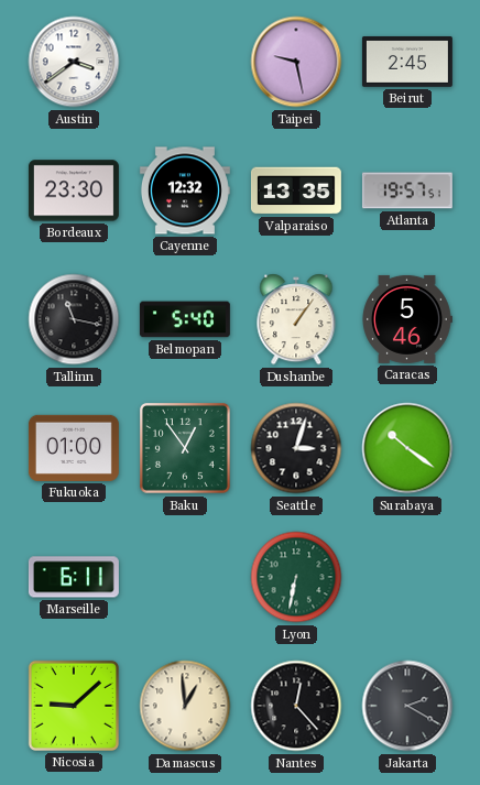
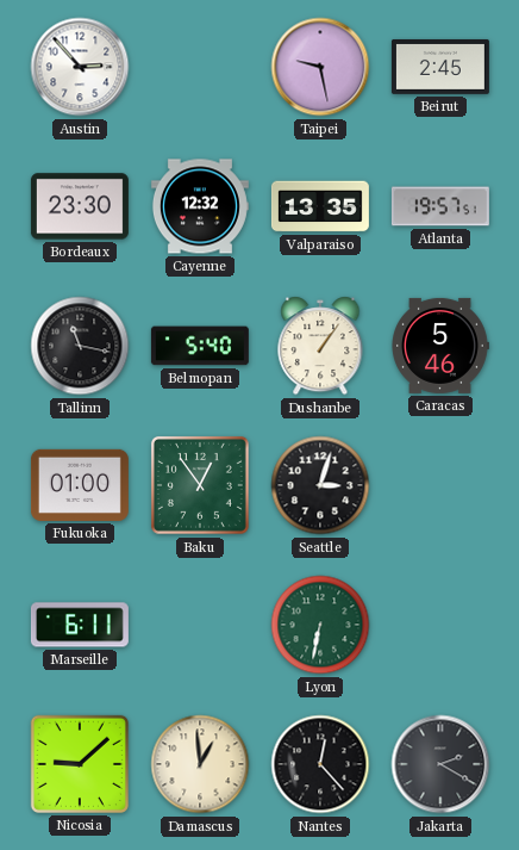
Austin: 3:39 -> 2:53 (80, 67)
Surabaya: 10:21 -> none (407, 448)
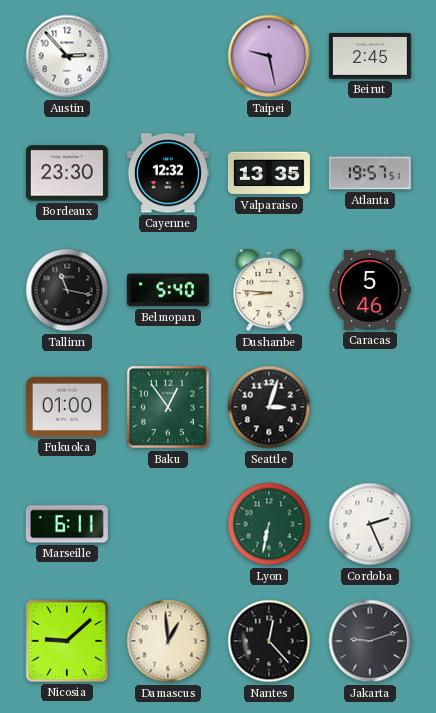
Dushanbe: 1:06 -> 8:46 (269, 290)
Cordoba: none -> 2:26 (370, 524)
Jakarta: 2:20 -> 9:12 (370, 641)
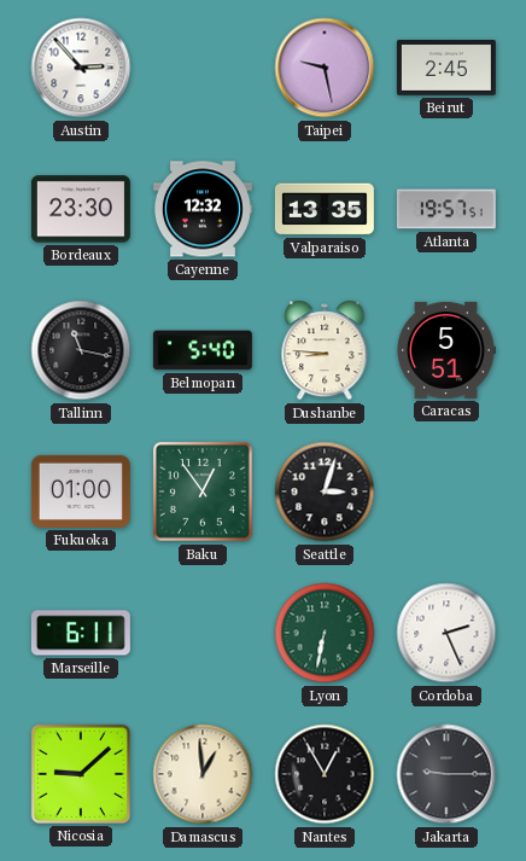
Caracas: 5:46 -> 5:51 (446, 350)
Nantes: 12:23 -> 12:55 (325, 774)
Jakarta: 9:12 -> 9:15 (446, 774)
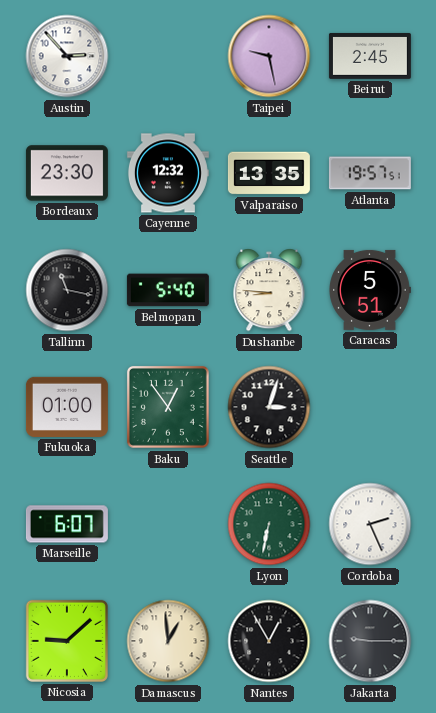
Marseille: 6:11 -> 6:07 (67, 524)
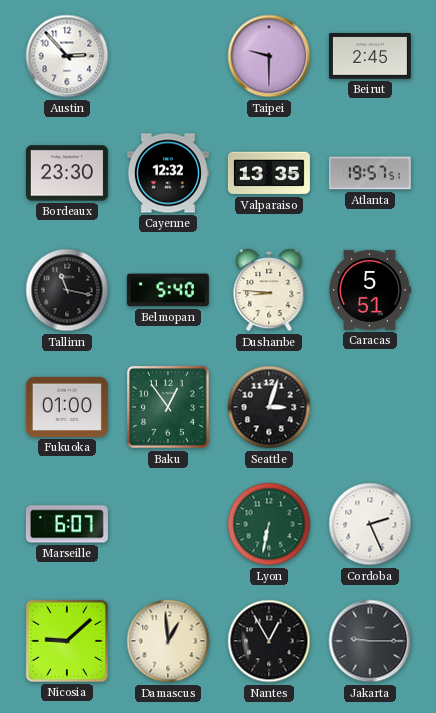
Taipei: 9:28 -> 9:30 (269, 56)
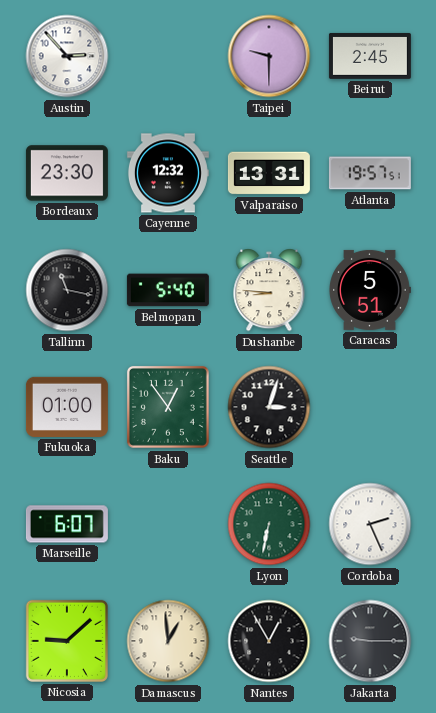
Valparaiso: 13:35 -> 13:31 (269, 173)
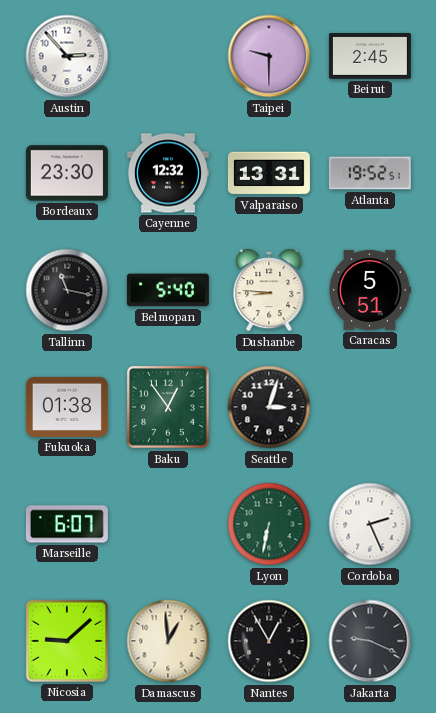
Atlanta: 19:57 -> 19:52 (370, 173)
Fukuoka: 01:00 -> 01:38 (67, 407)
Jakarta: 9:15 -> 9:19 (370, 641)
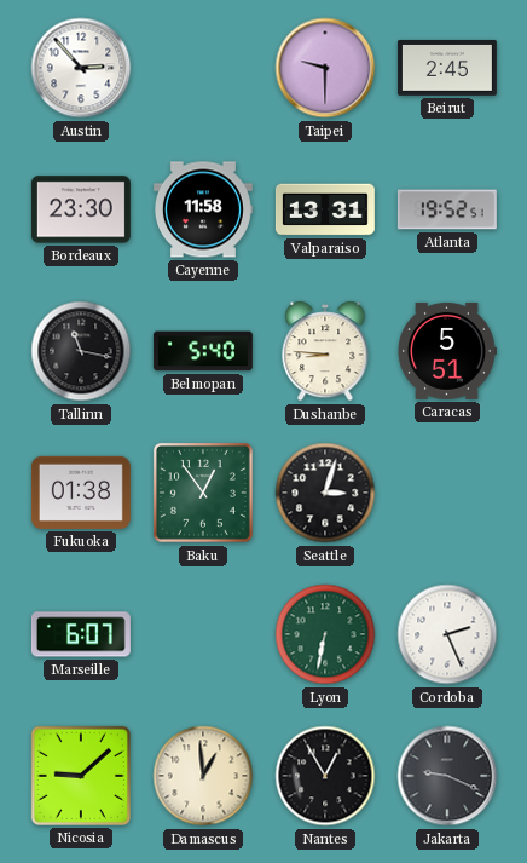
Cayenne: 12:32 -> 11:58 (203, 209)
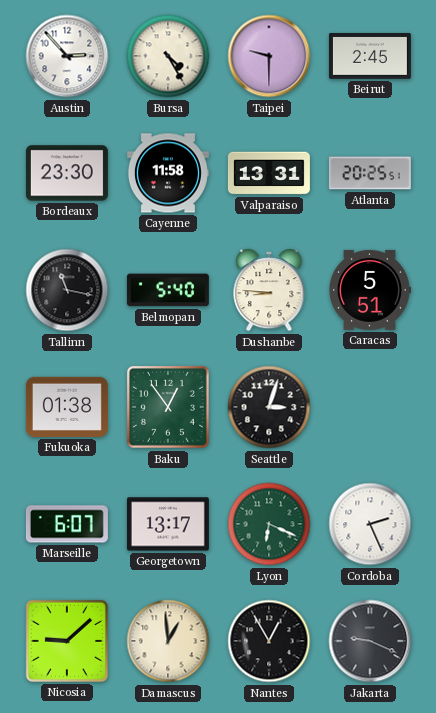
Bursa: none -> 4:25 (168, 56)
Atlanta: 19:52 -> 20:25 (370, 173)
Georgetown: none -> 13:17 (168, 524)
Lyon: 6:32 -> 6:19 (269, 524)
